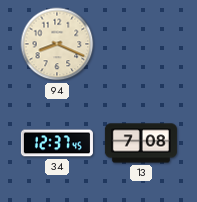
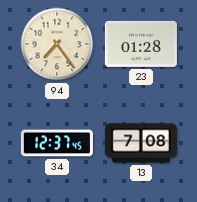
94: 8:19 -> 7:24 (57, 44)
23: none -> 01:28 (141, 44)
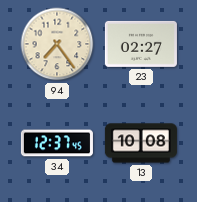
23: 01:28 -> 02:27 (141, 44)
13: 7:08 -> 10:08 (141, 143)
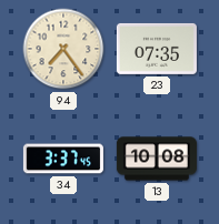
23: 02:27 -> 07:35 (157, 49)
34: 12:37 -> 3:37 (63, 159)
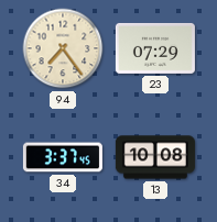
23: 07:35 -> 07:29 (155, 48)
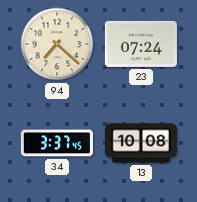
94: 7:24 -> 7:22 (57, 44)
23: 07:29 -> 07:24 (141, 44)
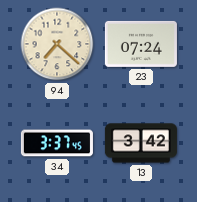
13: 10:08 -> 3:42 (141, 143)
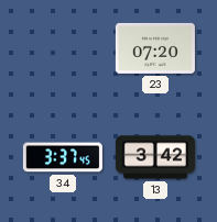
94: 7:22 -> none (57, 44)
23: 07:24 -> 07:20 (155, 48)
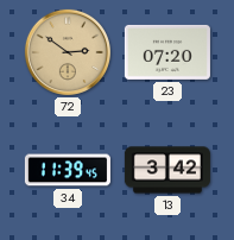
72: none -> 2:51 (68, 52)
34: 3:37 -> 11:39 (68, 170)
